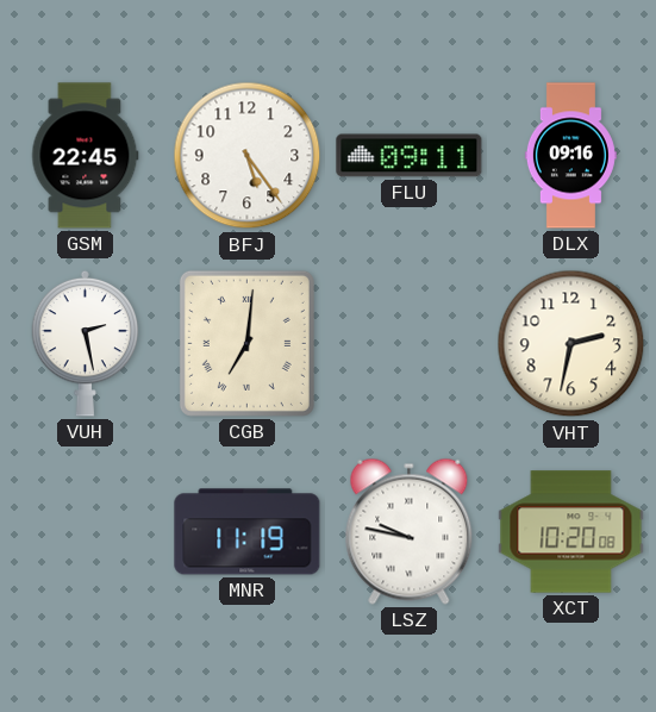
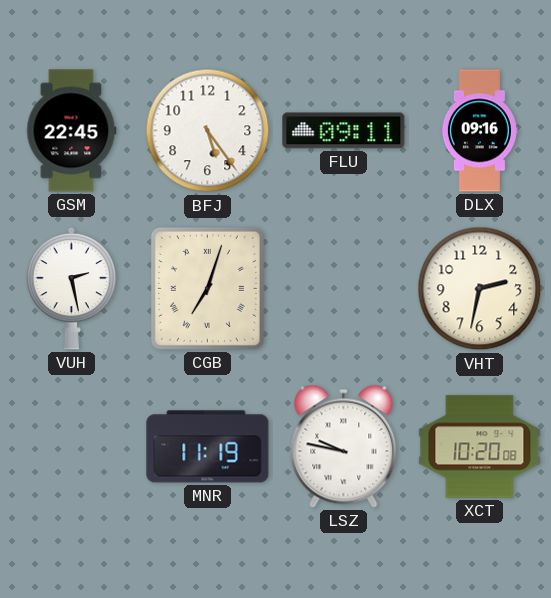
CGB: 7:01 -> 7:03 (207, 288)
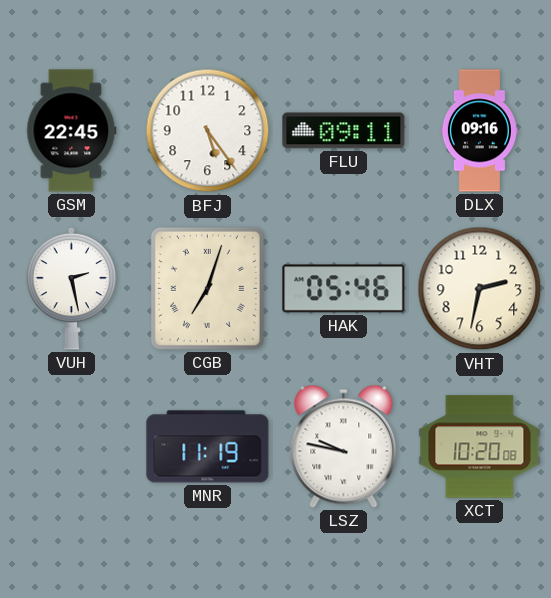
HAK: none -> 05:46 (344, 289)
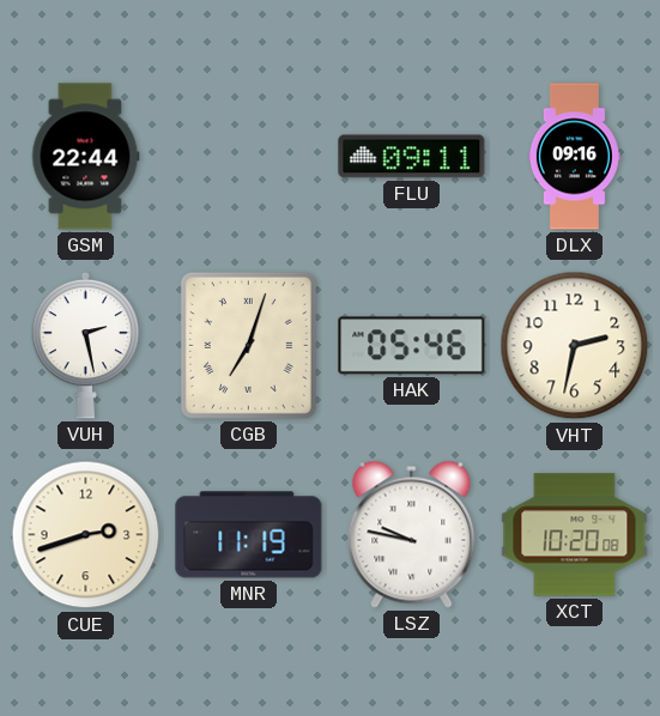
GSM: 22:45 -> 22:44 (86, 157)
BFJ: 5:24 -> none (208, 131)
CUE: none -> 2:42 (86, 535)
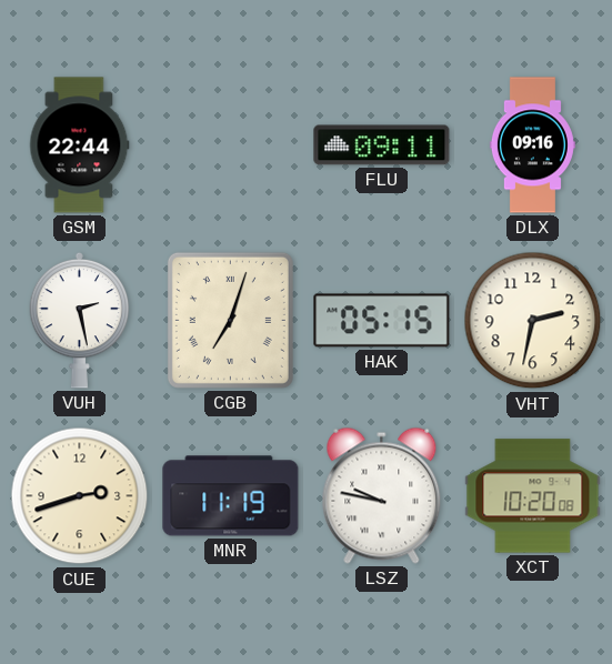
HAK: 05:46 -> 05:15 (382, 321)
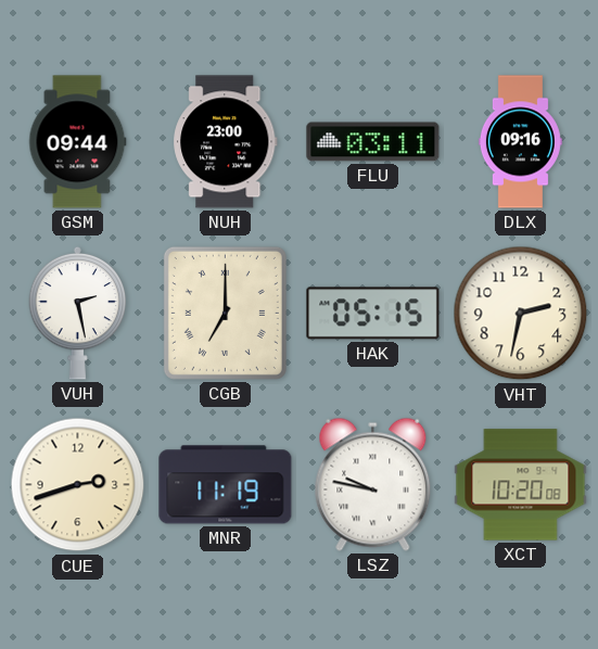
GSM: 22:44 -> 09:44 (78, 142)
NUH: none -> 23:00 (226, 142)
FLU: 09:11 -> 03:11 (373, 142)
CGB: 7:03 -> 7:00 (225, 313)
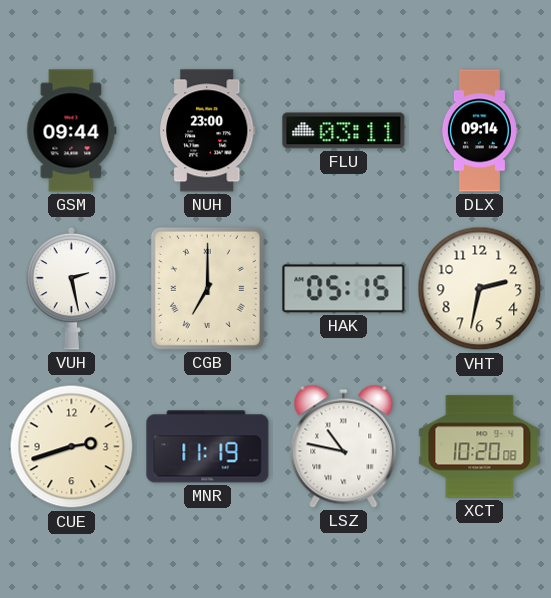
DLX: 09:16 -> 09:14 (479, 131)
LSZ: 9:47 -> 10:47 (344, 446)
